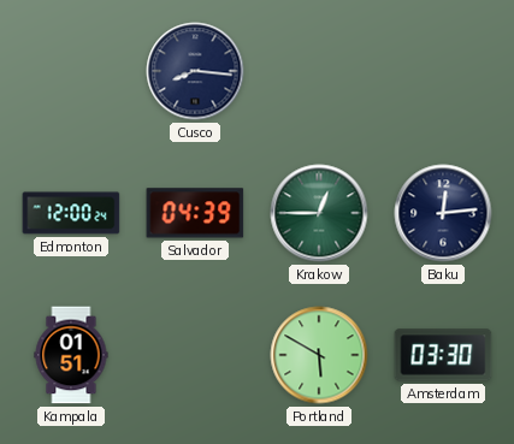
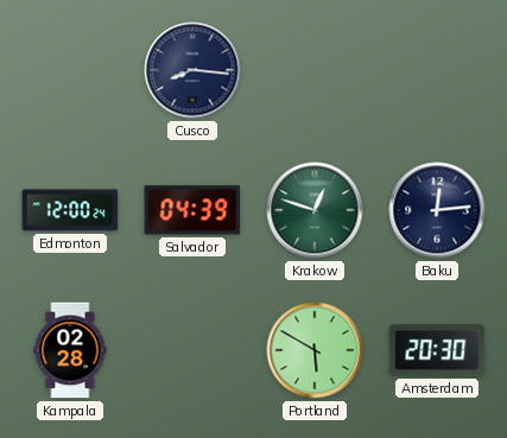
Krakow: 12:45 -> 12:48 (315, 210)
Kampala: 01:51 -> 02:28 (70, 350)
Amsterdam: 03:30 -> 20:30 (437, 350)
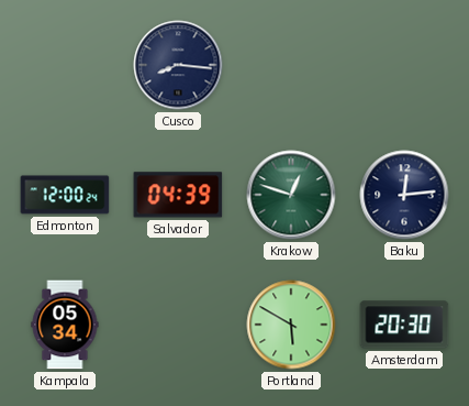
Kampala: 02:28 -> 05:34 (65, 325)
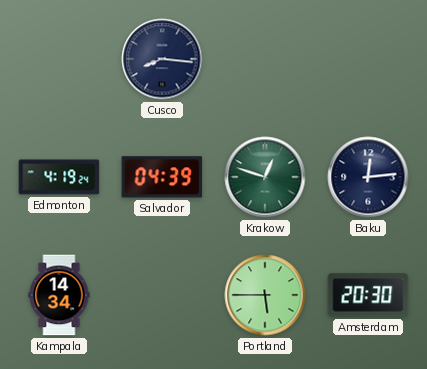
Edmonton: 12:00 -> 4:19 (59, 177)
Kampala: 05:34 -> 14:34 (59, 295)
Portland: 5:50 -> 5:45 (265, 295)
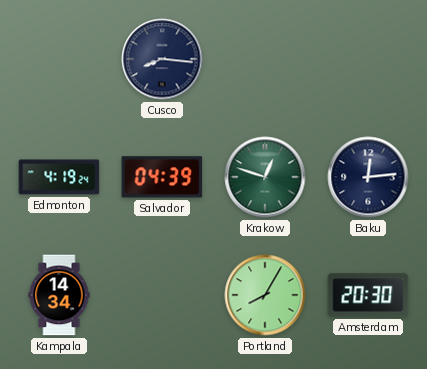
Portland: 5:45 -> 8:05 (265, 295)
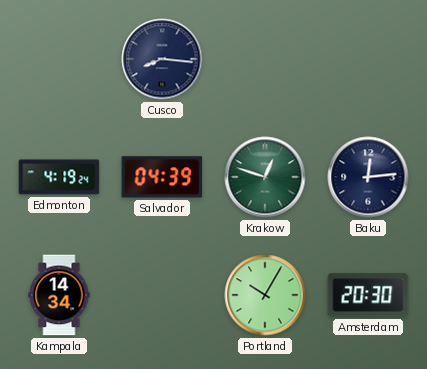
Portland: 8:05 -> 10:05 (265, 295)
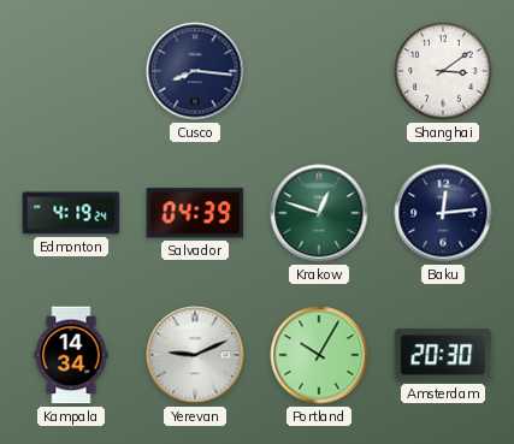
Shanghai: none -> 3:09 (443, 71)
Yerevan: none -> 9:11 (195, 355)
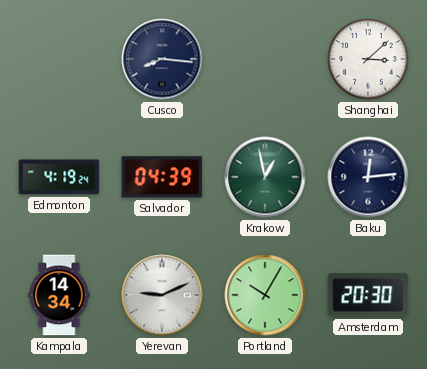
Shanghai: 3:09 -> 3:08 (368, 59)
Krakow: 12:48 -> 12:58 (265, 177)
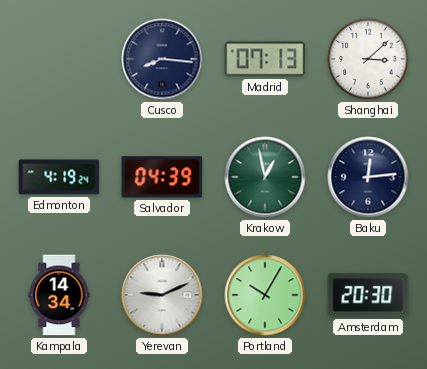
Madrid: none -> 07:13 (265, 59)
